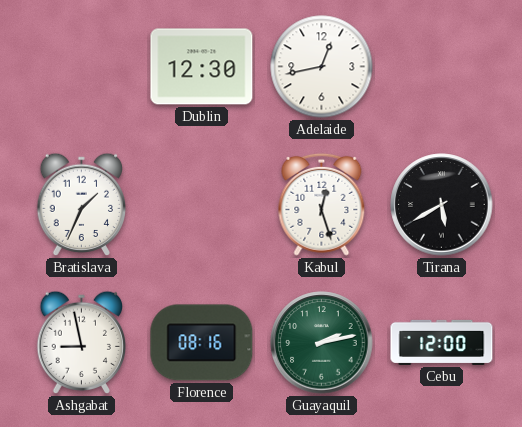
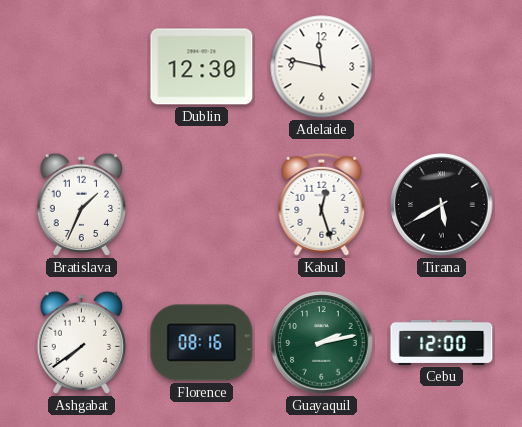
Adelaide: 12:43 -> 11:47 (322, 67)
Ashgabat: 8:58 -> 7:39 (82, 343)
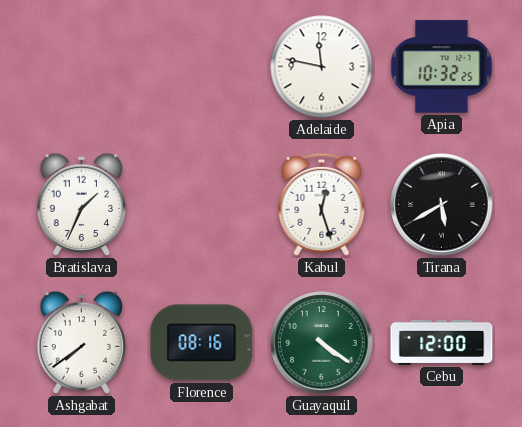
Dublin: 12:30 -> none (202, 67)
Apia: none -> 10:32 (442, 67)
Guayaquil: 2:13 -> 4:21 (322, 343)
